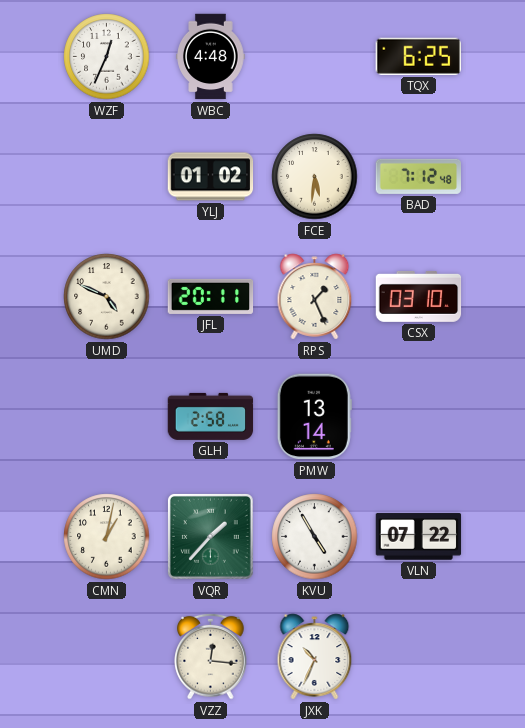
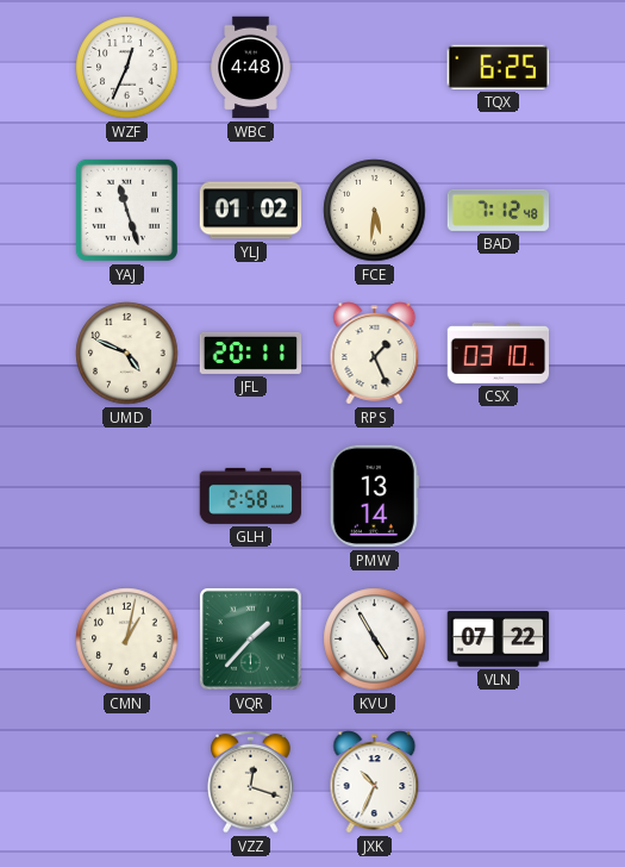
YAJ: none -> 11:27 (126, 210)
VZZ: 12:16 -> 12:18 (251, 781)
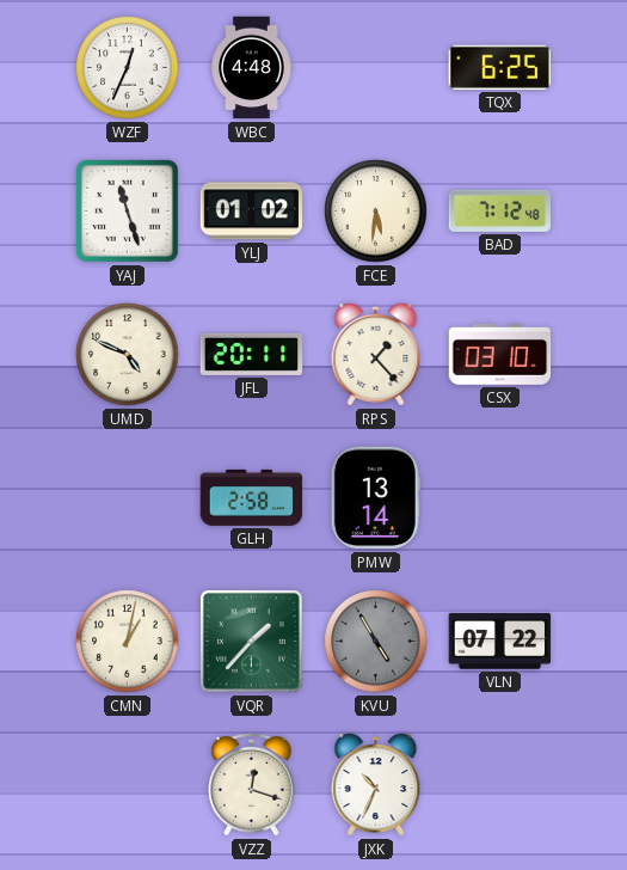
RPS: 1:26 -> 1:23 (376, 355)
KVU dial: white -> grey (376, 642)
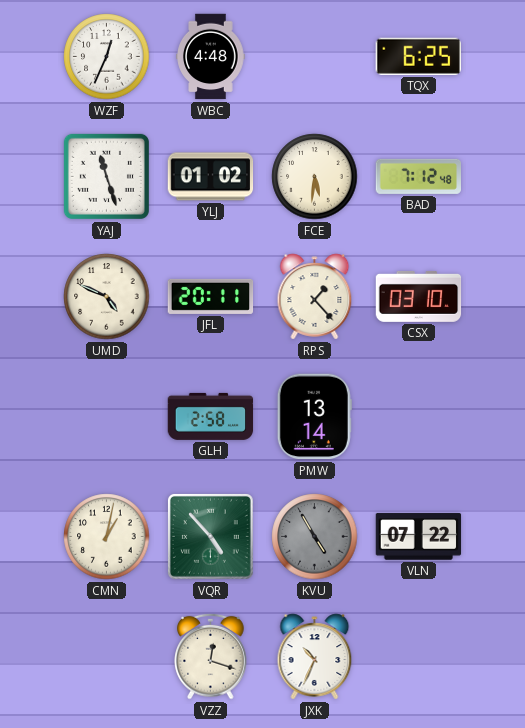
VQR: 1:37 -> 4:53 (211, 537)
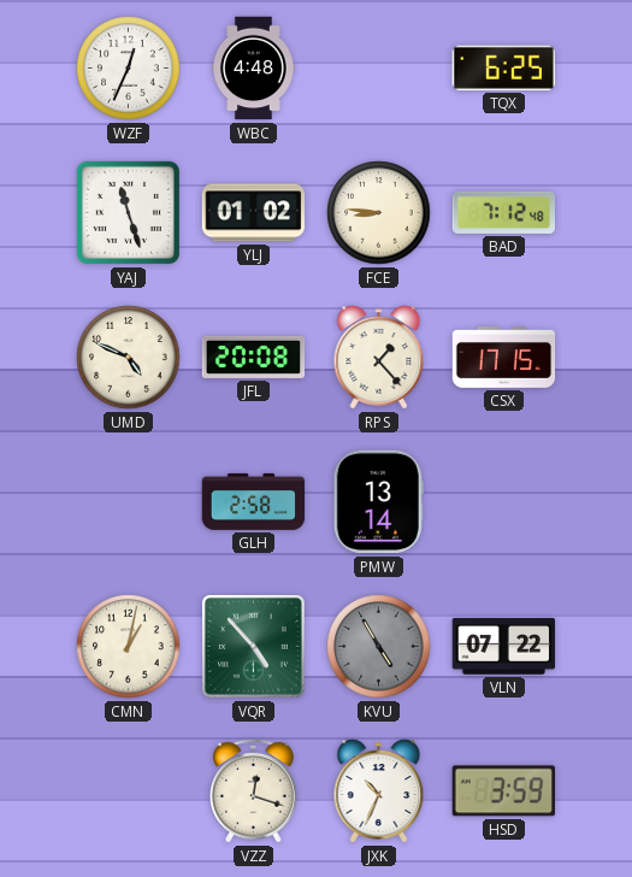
FCE: 5:31 -> 8:46 (379, 213)
JFL: 20:11 -> 20:08 (254, 357)
CSX: 03:10 -> 17:15 (504, 357)
HSD: none -> 3:59 (503, 791)
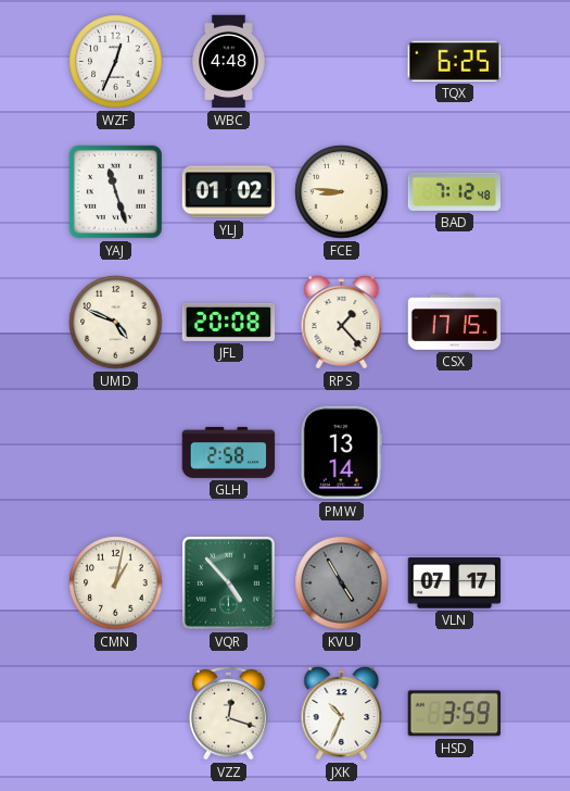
VLN: 07:22 -> 07:17 (455, 583)
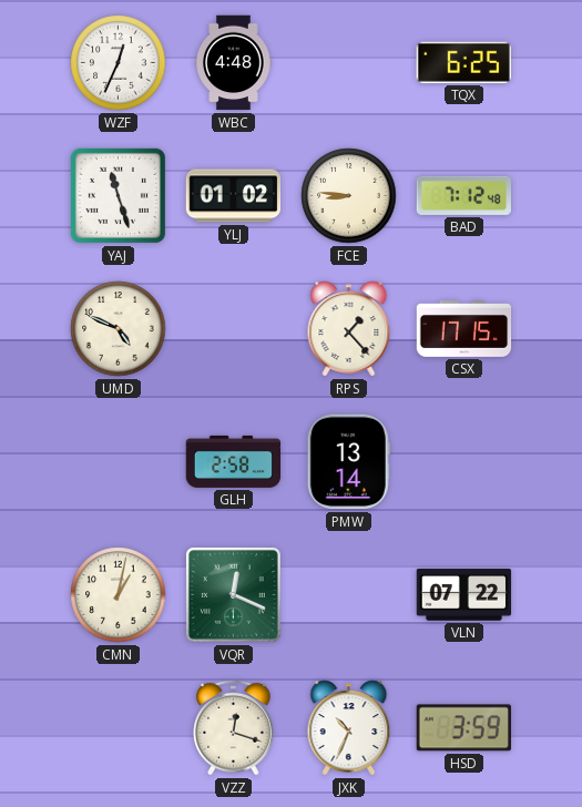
JFL: 20:08 -> none (229, 322)
VQR: 4:53 -> 12:19 (234, 595)
KVU: 4:55 -> none (342, 583)
VLN: 07:17 -> 07:22 (464, 595)
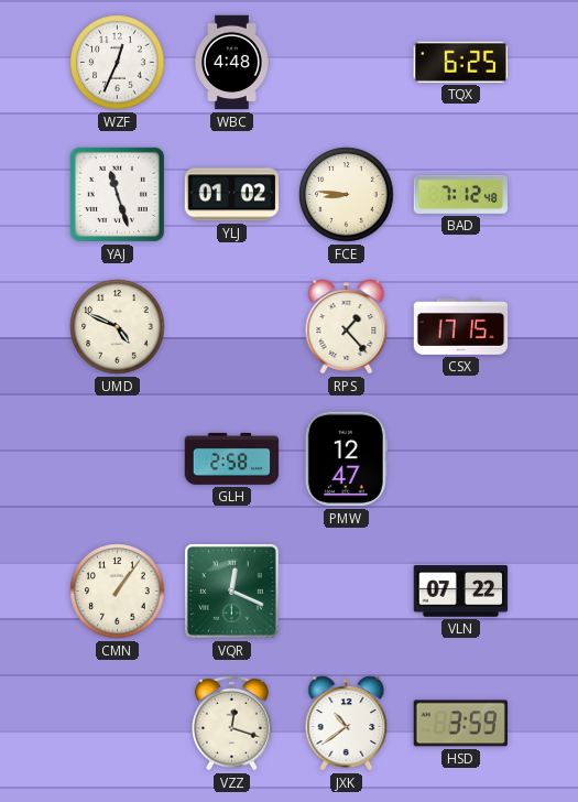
PMW: 13:14 -> 12:47 (346, 459)
CMN: 1:02 -> 1:06 (118, 592)
JXK: 10:34 -> 10:39 (347, 724)
